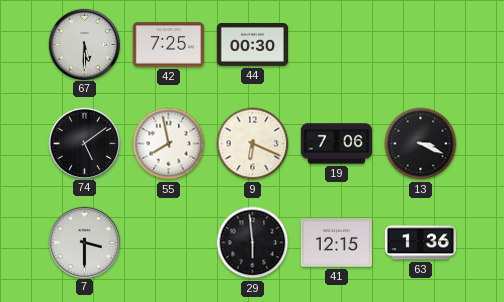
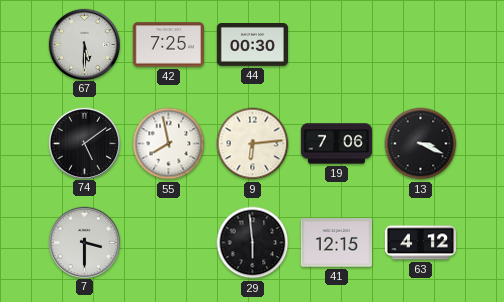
9: 6:19 -> 6:14 (253, 144)
63: 1:36 -> 4:12 (420, 243)
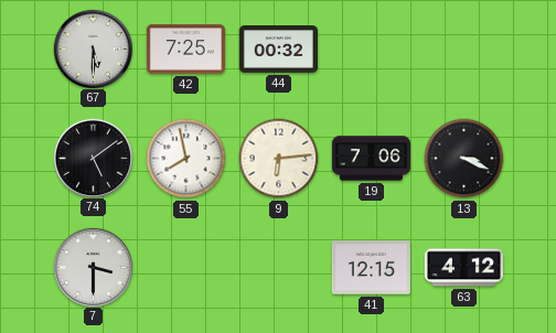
44: 00:30 -> 00:32 (278, 50)
29: 5:59 -> none (253, 243)
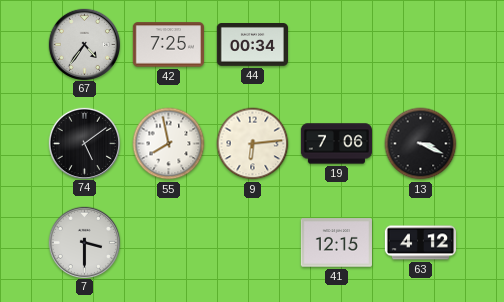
67: 5:30 -> 4:36 (84, 44)
44: 00:32 -> 00:34 (252, 45)
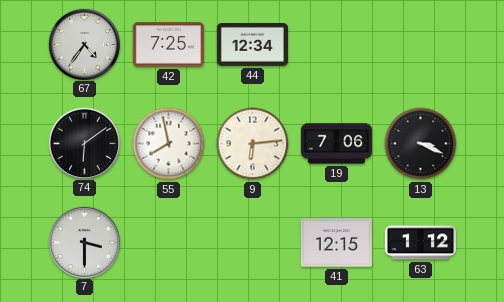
44: 00:34 -> 12:34 (252, 45)
74: 5:09 -> 6:09 (84, 143)
63: 4:12 -> 1:12 (420, 243)
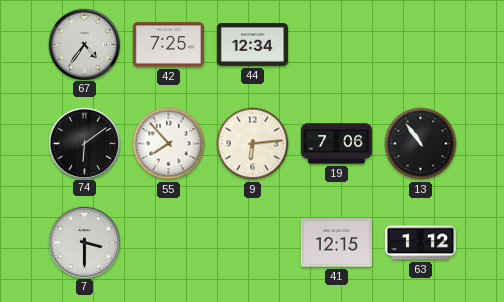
55: 7:58 -> 7:53 (169, 144)
13: 3:19 -> 10:54 (421, 144)
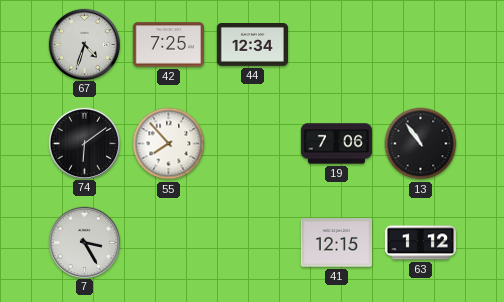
67: 4:36 -> 4:33 (84, 44)
9: 6:14 -> none (253, 144)
7: 3:30 -> 3:25 (84, 242)
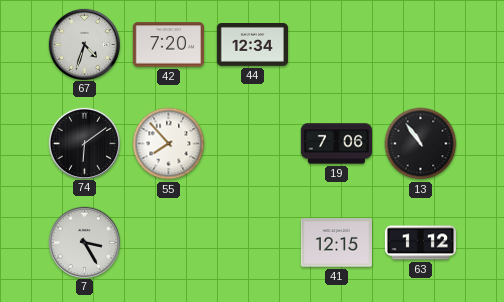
42: 7:25 -> 7:20 (168, 45)
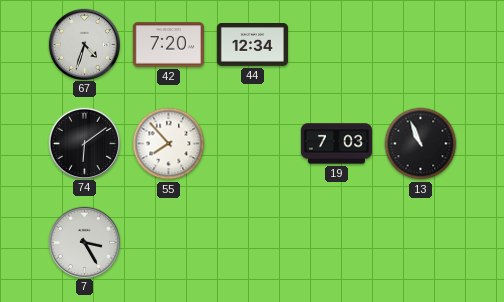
19: 7:06 -> 7:03 (336, 144)
13: 10:54 -> 10:56 (421, 144)
41: 12:15 -> none (336, 243)
63: 1:12 -> none (420, 243)
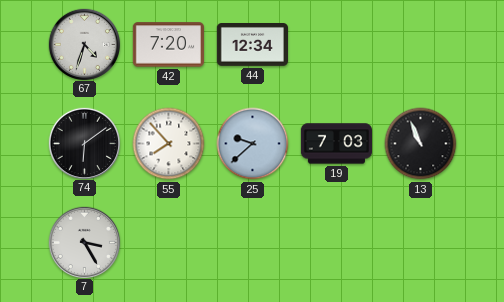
25: none -> 9:38 (253, 144)
